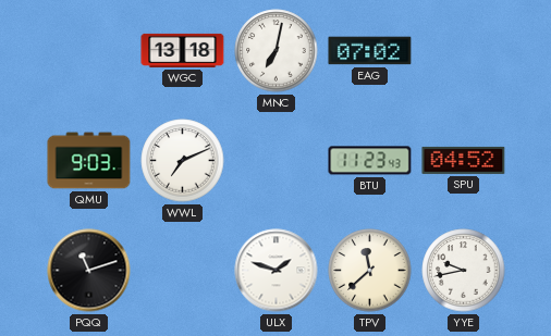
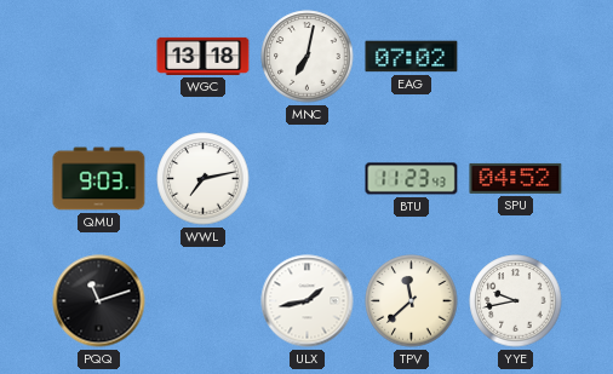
WWL: 7:11 -> 7:13 (204, 179)
ULX: 1:48 -> 1:43 (308, 301)
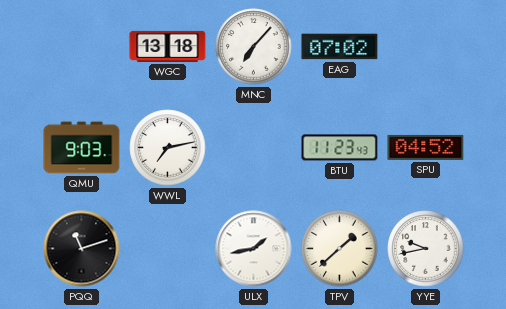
MNC: 7:02 -> 7:07 (254, 47)
TPV: 11:38 -> 1:38 (340, 249)
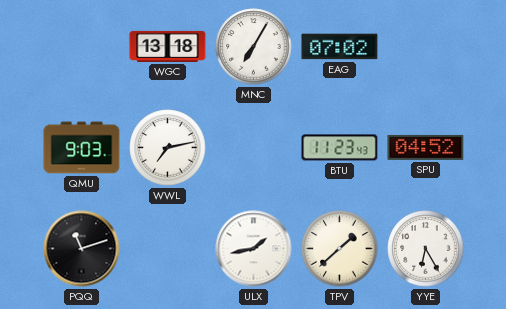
MNC: 7:07 -> 7:05 (254, 47)
YYE: 9:43 -> 6:25 (426, 249)
